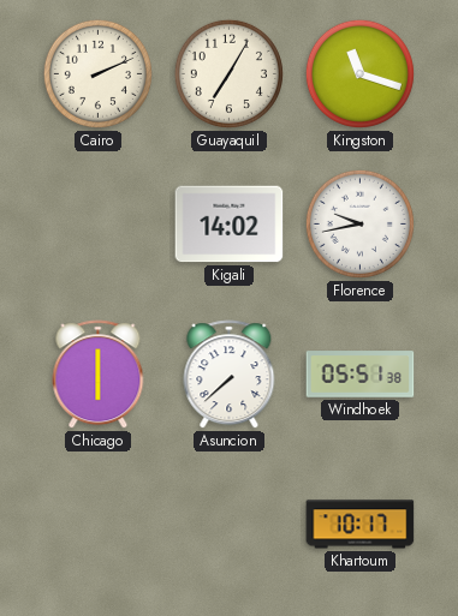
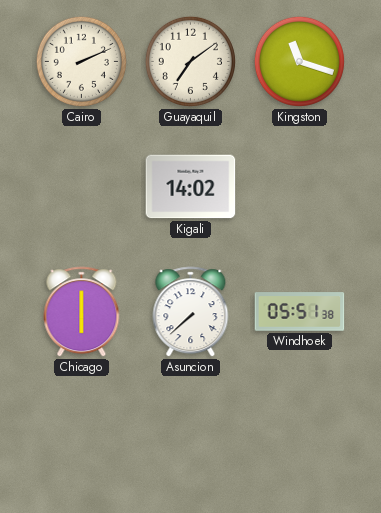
Guayaquil: 7:05 -> 7:09 (190, 61)
Florence: 9:43 -> none (359, 223)
Khartoum: 10:17 -> none (361, 525)
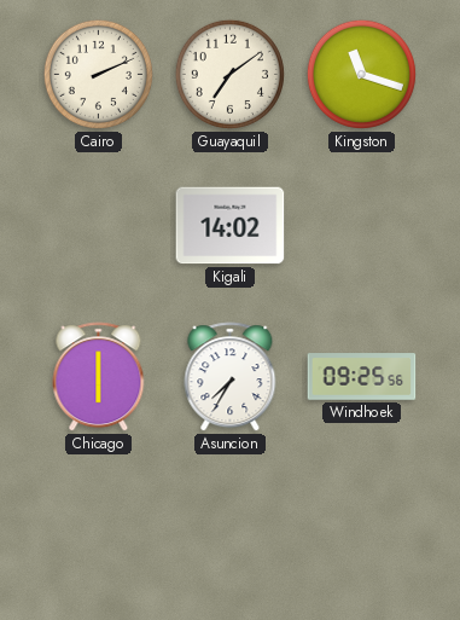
Asuncion: 7:38 -> 7:35 (231, 377)
Windhoek: 05:51 -> 09:25 (362, 377)
